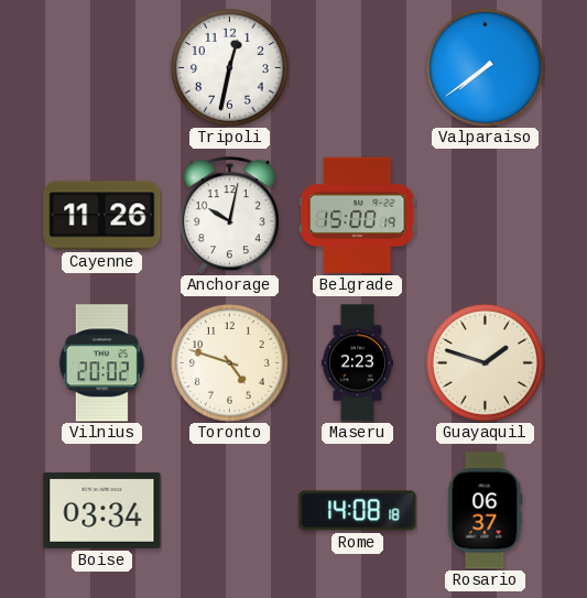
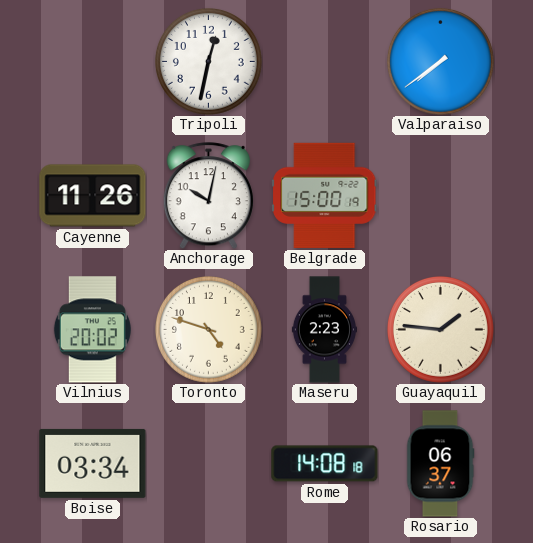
Guayaquil: 1:48 -> 1:46 (441, 330)
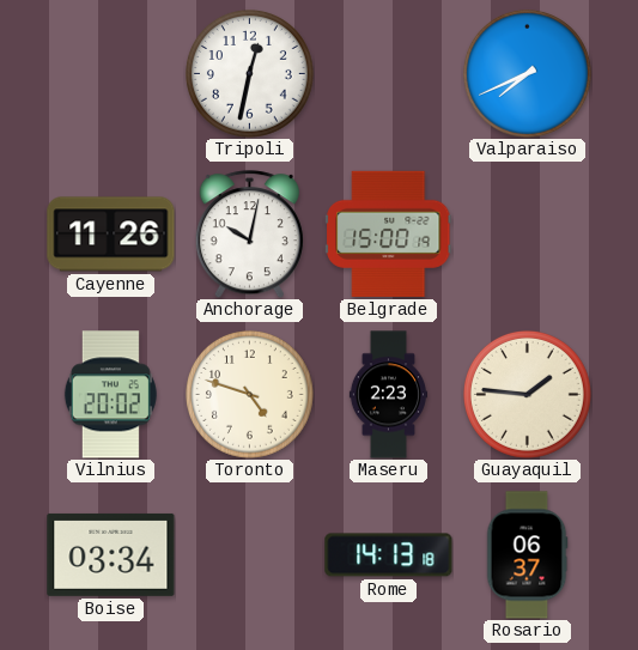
Valparaiso: 7:39 -> 7:41 (528, 74)
Rome: 14:08 -> 14:13 (389, 555)
